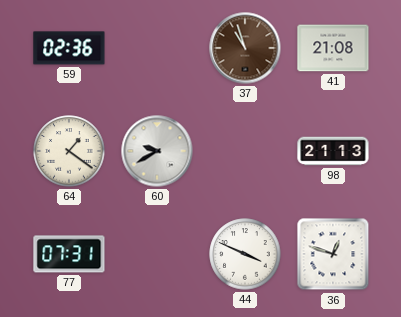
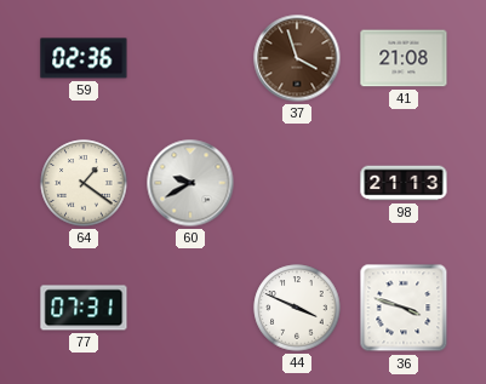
37: 10:57 -> 3:57 (297, 58)
36: 12:48 -> 3:48 (404, 308)
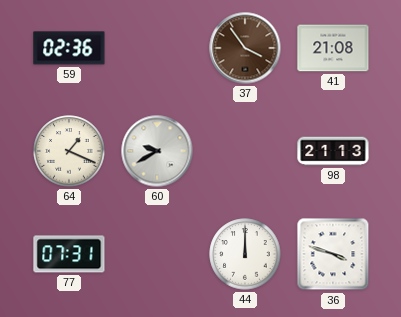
37: 3:57 -> 3:54 (245, 48)
64: 1:21 -> 1:19 (69, 151)
44: 3:49 -> 12:00 (245, 254)
